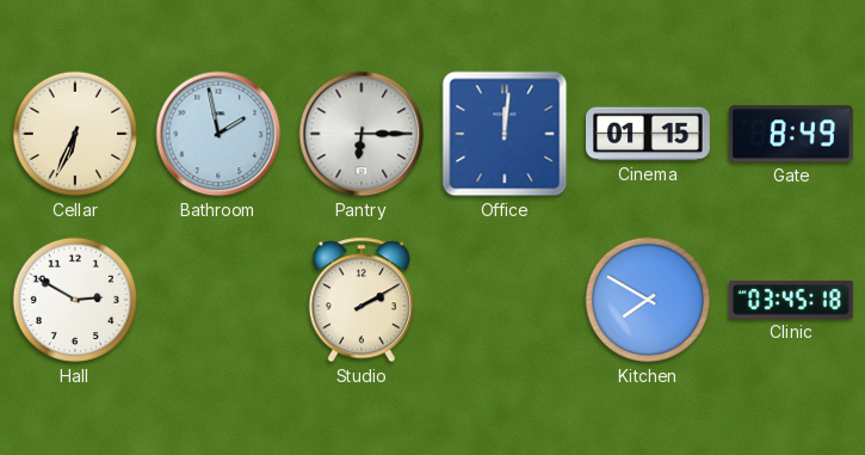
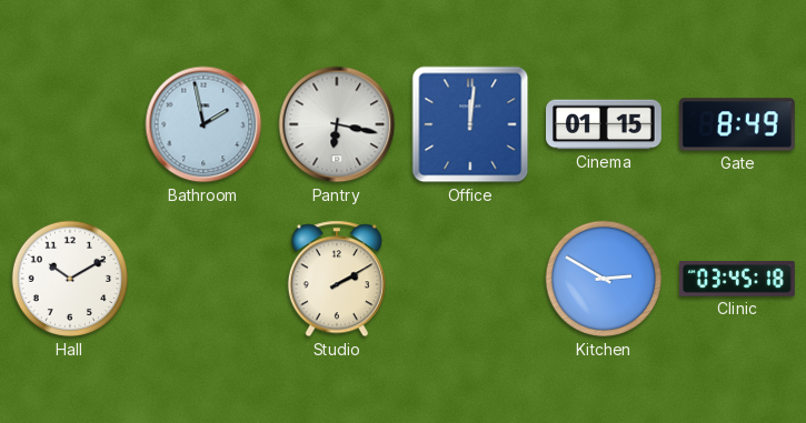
Cellar: 6:34 -> none (75, 134)
Pantry: 6:15 -> 6:17 (337, 124)
Hall: 2:50 -> 10:10 (70, 279)
Kitchen: 7:50 -> 2:50 (604, 279)
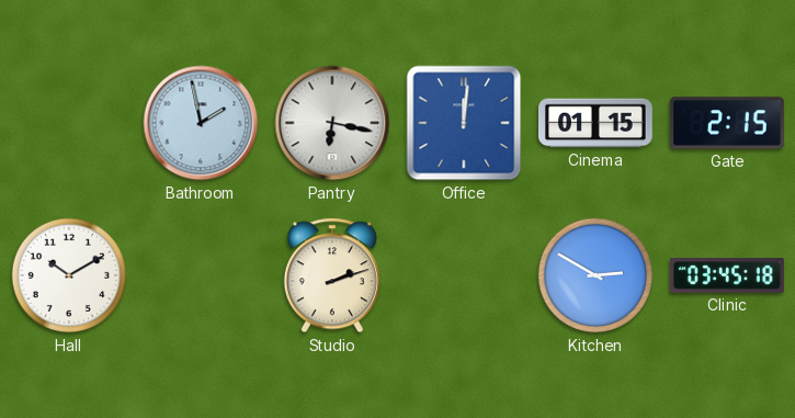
Gate: 8:49 -> 2:15 (727, 123)
Studio: 2:10 -> 2:12 (332, 275)
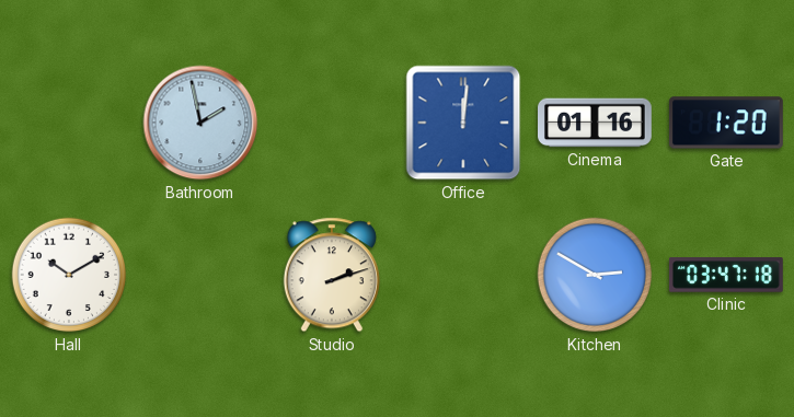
Pantry: 6:17 -> none (332, 123)
Cinema: 01:15 -> 01:16 (596, 123)
Gate: 2:15 -> 1:20 (726, 123)
Clinic: 03:45 -> 03:47 (726, 275)
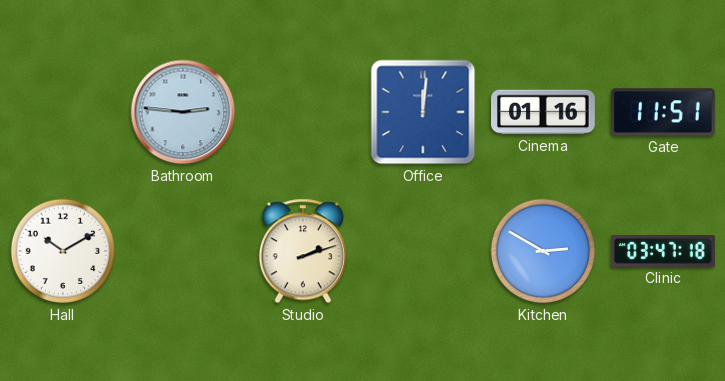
Bathroom: 1:58 -> 2:46 (183, 112)
Gate: 1:20 -> 11:51 (663, 112)
